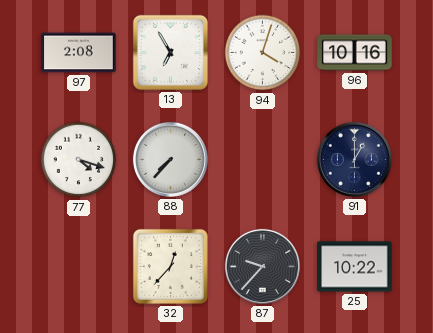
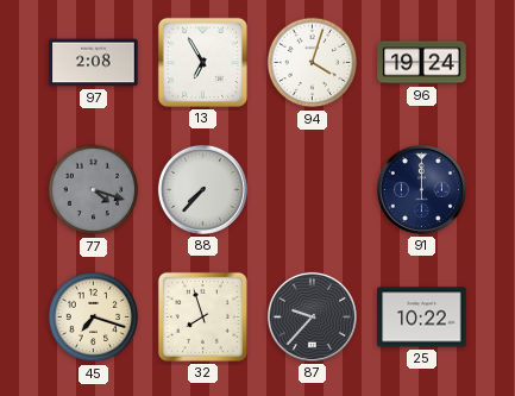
96: 10:16 -> 19:24 (422, 63)
77 dial: white -> grey (94, 190)
91: 1:00 -> 12:00 (421, 189)
45: none -> 7:18 (94, 318)
32: 12:37 -> 7:57 (202, 316)
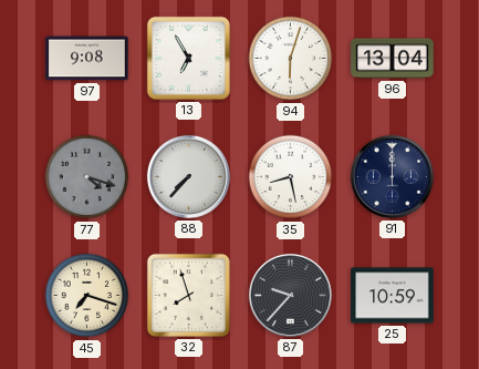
97: 2:08 -> 9:08 (87, 59)
94: 4:03 -> 6:03 (291, 59)
96: 19:24 -> 13:04 (393, 59)
35: none -> 8:28 (291, 177)
25: 10:22 -> 10:59 (393, 296)
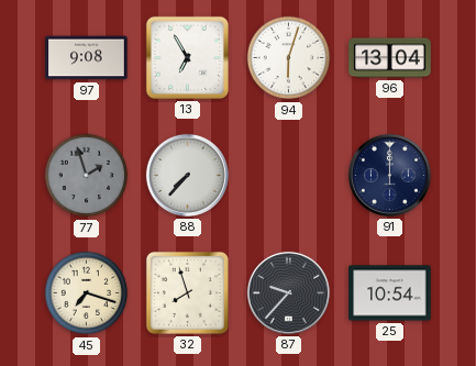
77: 4:18 -> 1:57 (87, 176)
35: 8:28 -> none (291, 177)
25: 10:59 -> 10:54 (390, 293)
